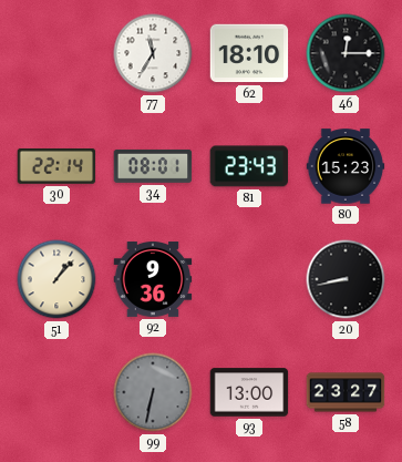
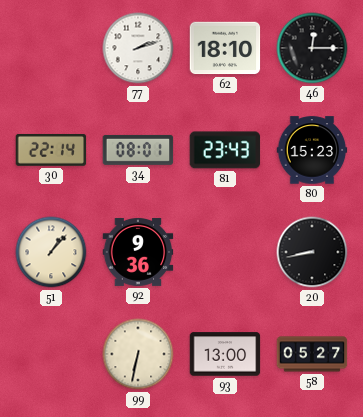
77: 11:35 -> 2:12 (138, 48)
99 dial: grey -> cream (138, 354)
58: 23:27 -> 05:27 (312, 354)
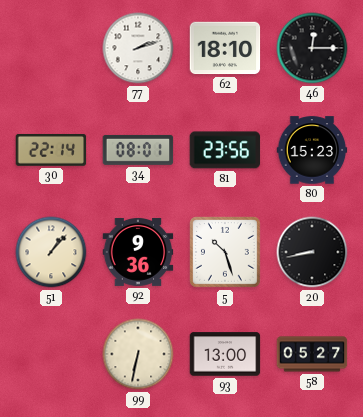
81: 23:43 -> 23:56 (225, 150)
5: none -> 10:27 (226, 253)
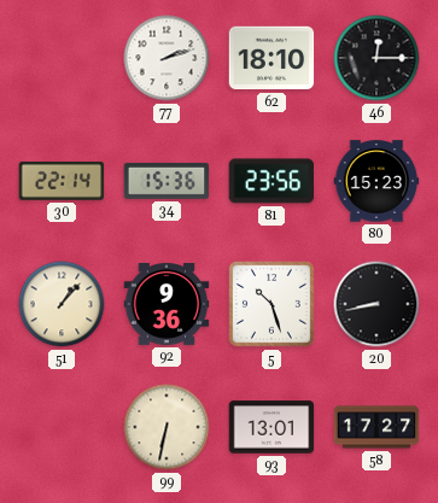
34: 08:01 -> 15:36 (167, 181)
93: 13:00 -> 13:01 (271, 427)
58: 05:27 -> 17:27 (376, 427)
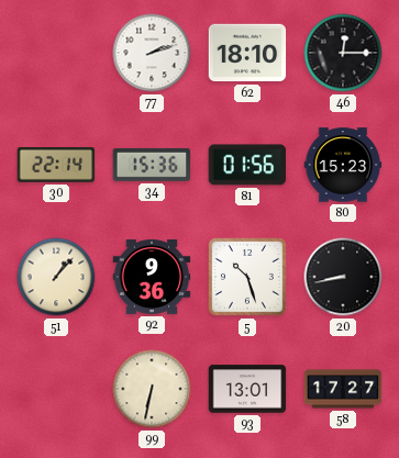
81: 23:56 -> 01:56 (247, 165)
